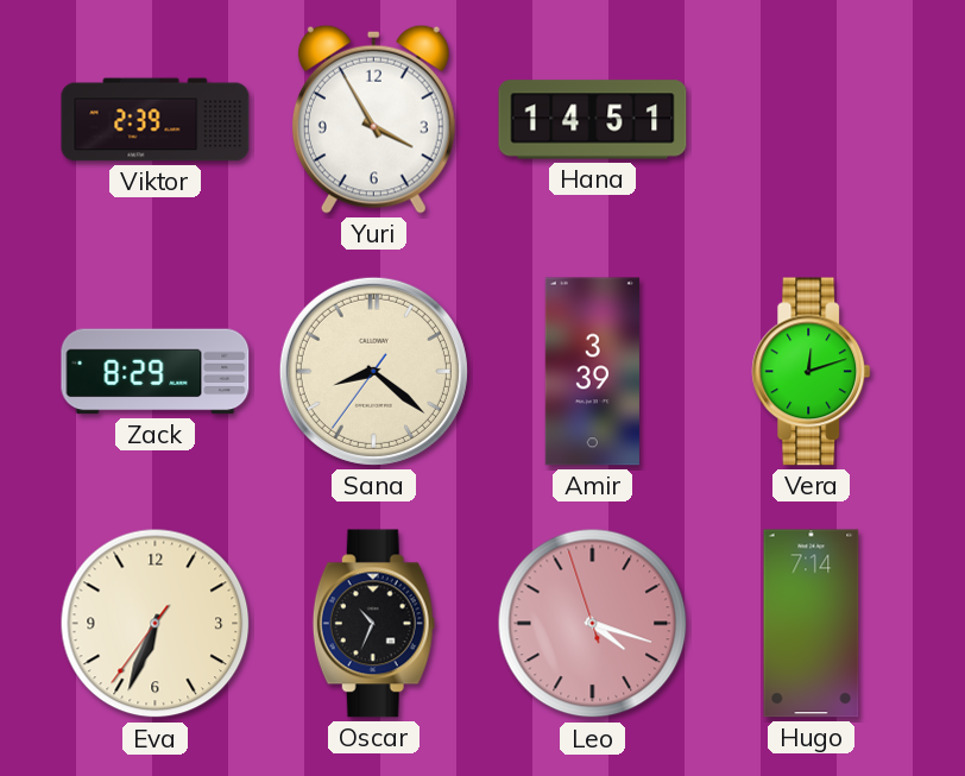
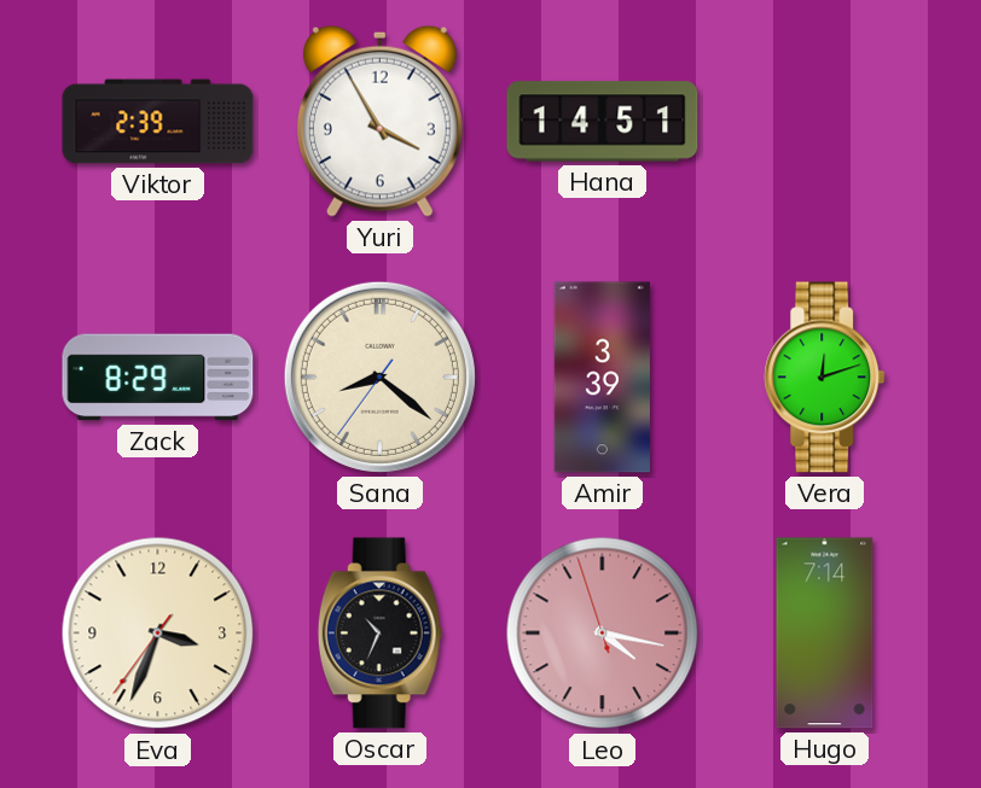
Eva: 6:33 -> 3:33 (158, 634)
Leo: 4:17 -> 4:16 (603, 634)
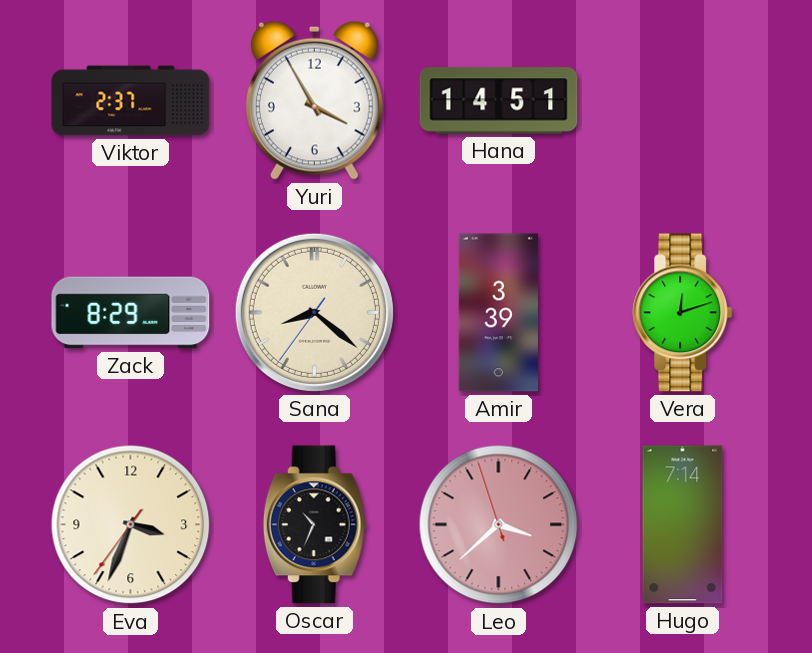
Viktor: 2:39 -> 2:37 (131, 101)
Leo: 4:16 -> 3:37 (499, 525)
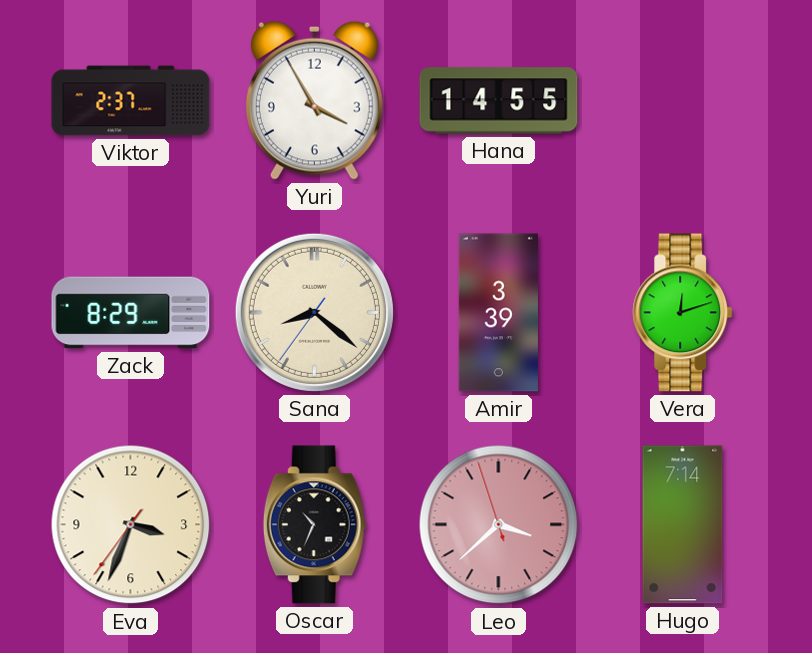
Hana: 14:51 -> 14:55 (499, 101)
